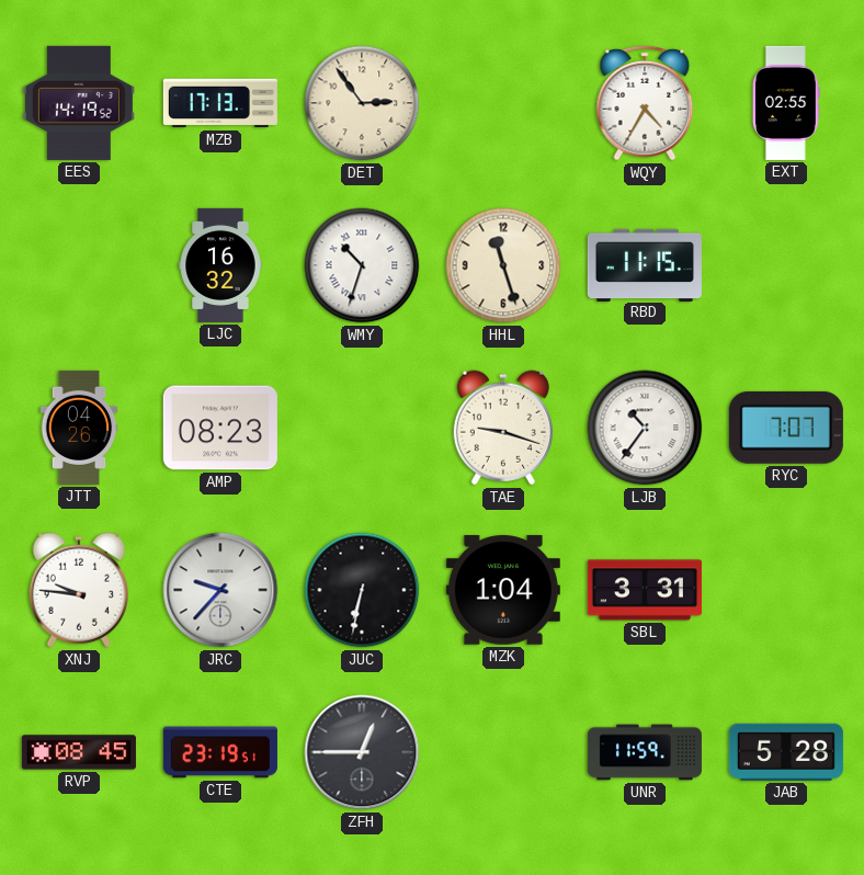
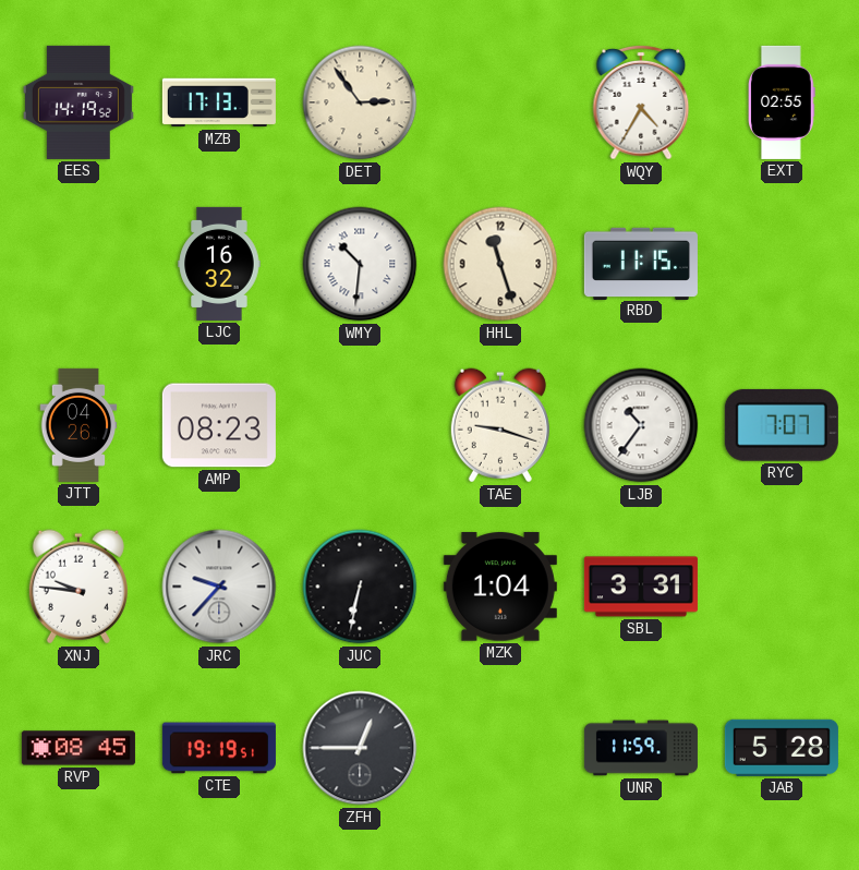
WMY: 10:33 -> 10:31 (360, 264)
CTE: 23:19 -> 19:19 (219, 748)
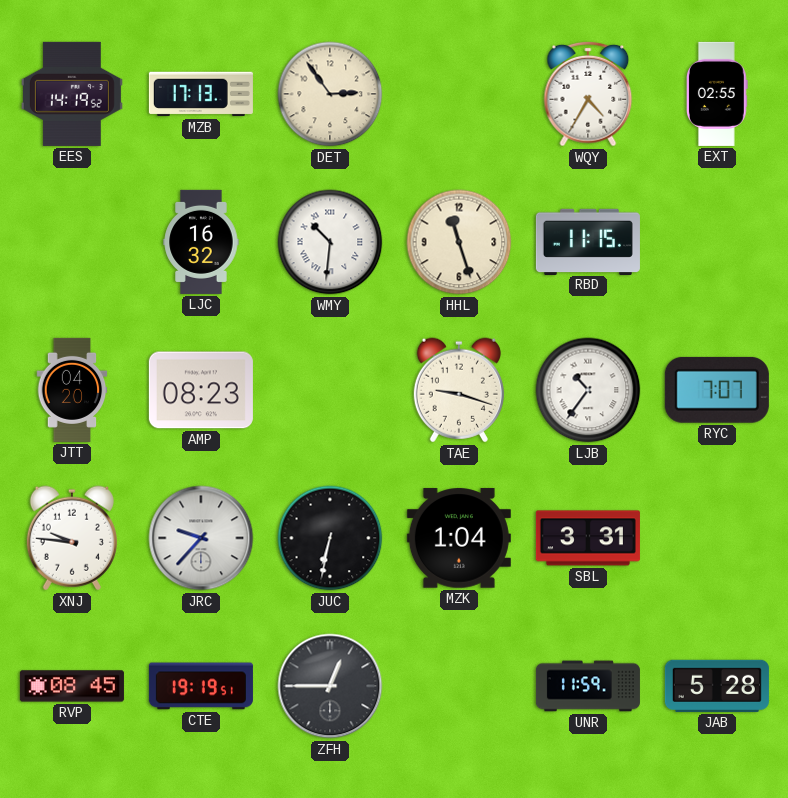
JTT: 04:26 -> 04:20 (72, 390)
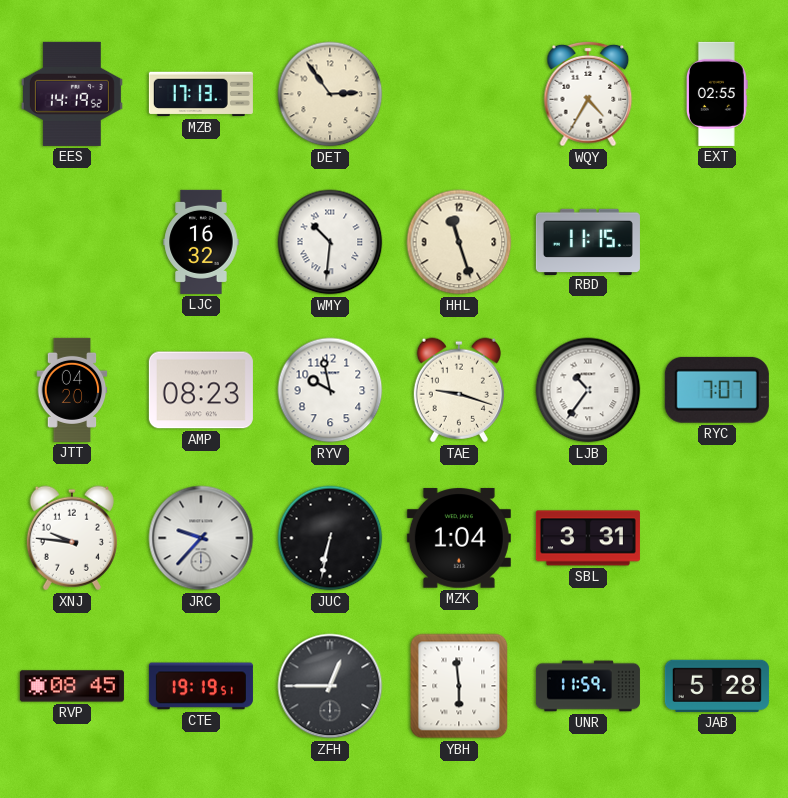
RYV: none -> 9:58 (330, 390)
YBH: none -> 5:59 (459, 686)
